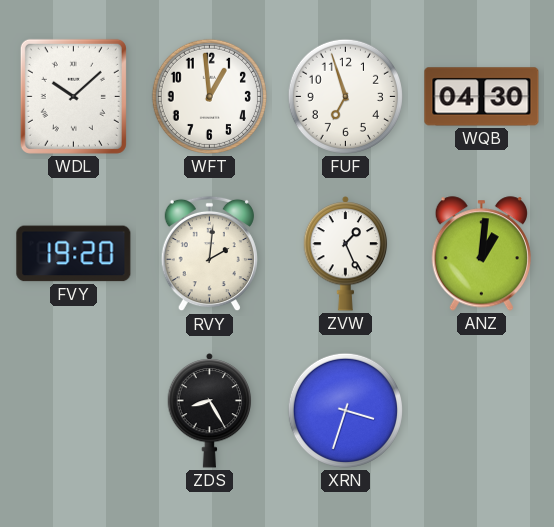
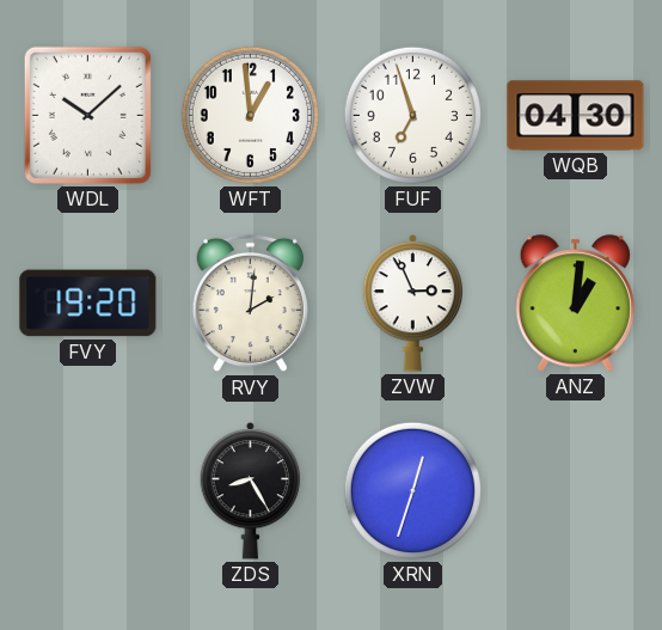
ZVW: 1:26 -> 2:56 (413, 304)
XRN: 3:33 -> 12:33 (412, 490)
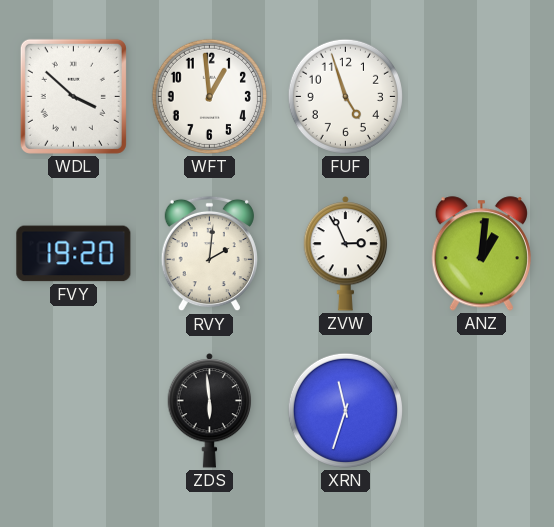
WDL: 10:08 -> 3:52 (73, 96)
FUF: 6:57 -> 4:57 (345, 96)
WQB: 04:30 -> none (576, 116)
ZDS: 8:25 -> 5:59 (210, 411)
XRN: 12:33 -> 11:33 (345, 410)
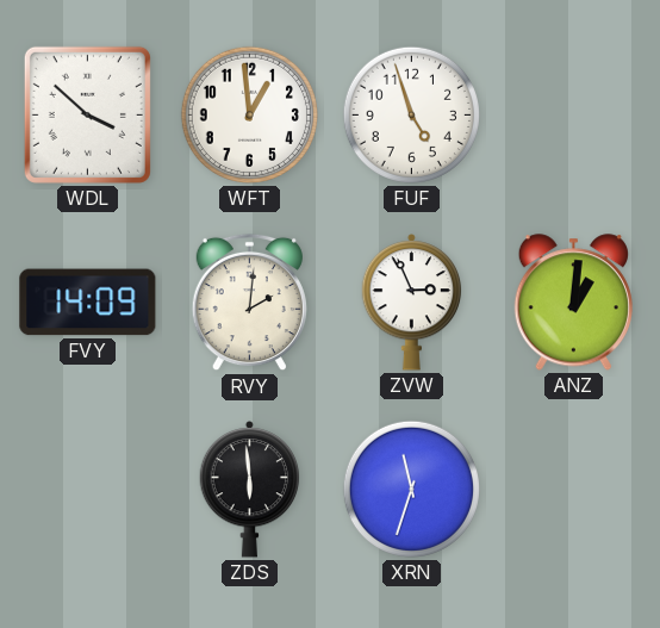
FVY: 19:20 -> 14:09 (88, 303)
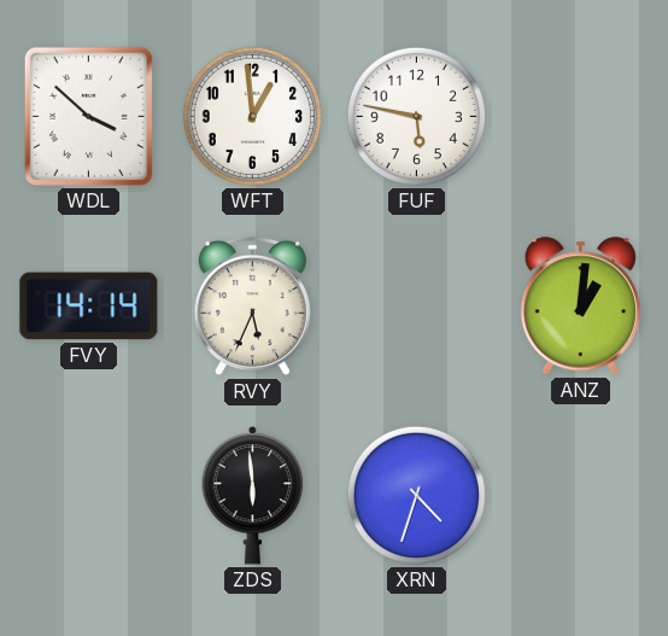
FUF: 4:57 -> 5:47 (416, 116)
FVY: 14:09 -> 14:14 (89, 307)
RVY: 2:01 -> 5:34 (252, 307)
ZVW: 2:56 -> none (412, 303)
XRN: 11:33 -> 4:33 (416, 495)
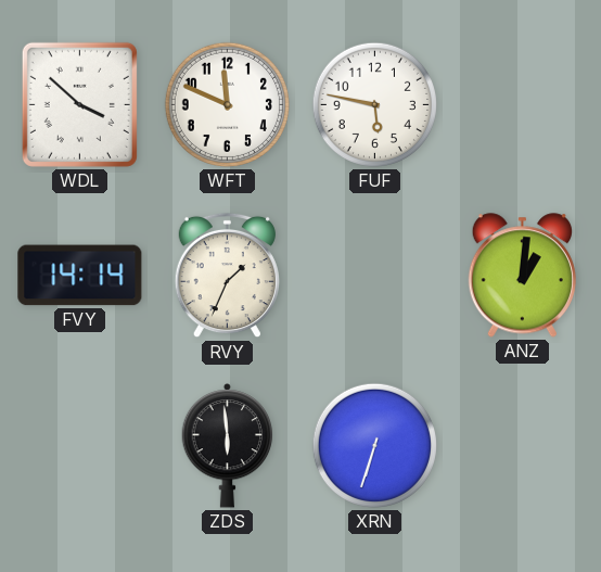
WFT: 12:59 -> 11:49 (227, 104)
RVY: 5:34 -> 1:34 (227, 276)
XRN: 4:33 -> 6:33 (374, 445)
